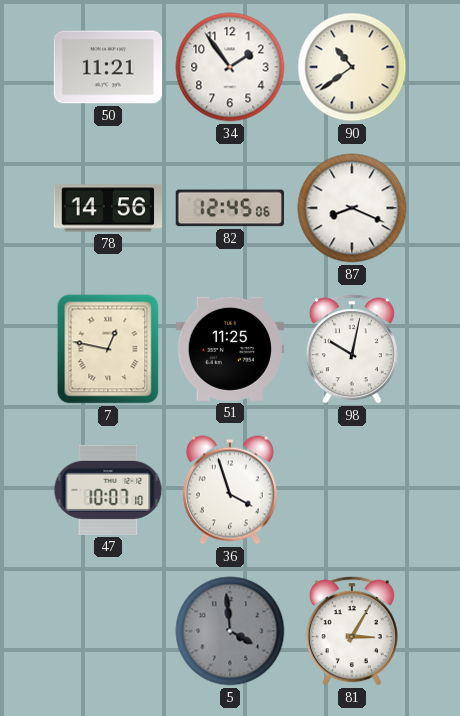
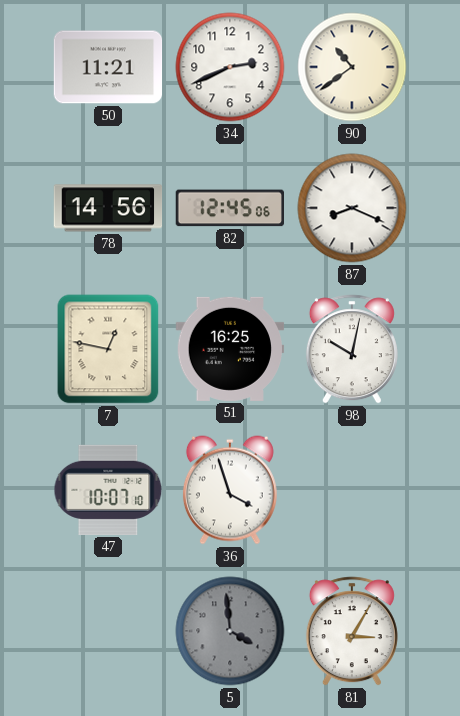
34: 1:54 -> 2:41 (230, 67)
51: 11:25 -> 16:25 (230, 349)
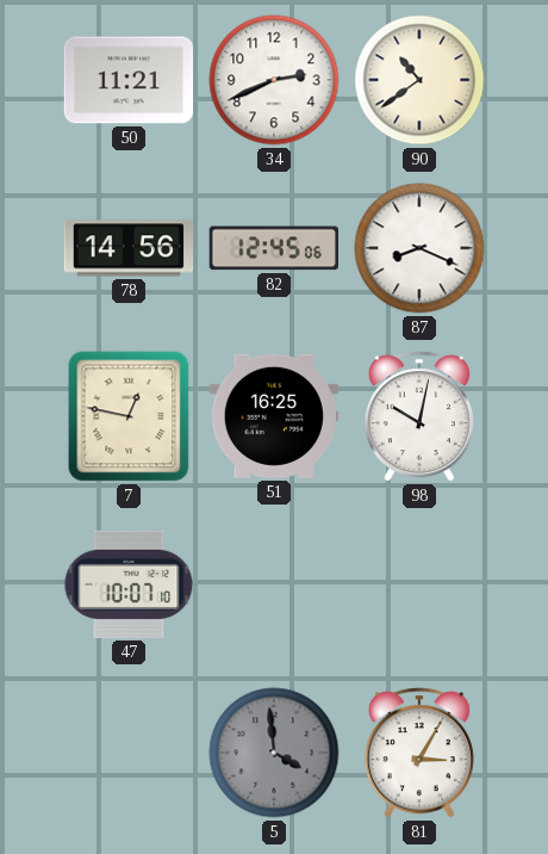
36: 3:57 -> none (230, 490)
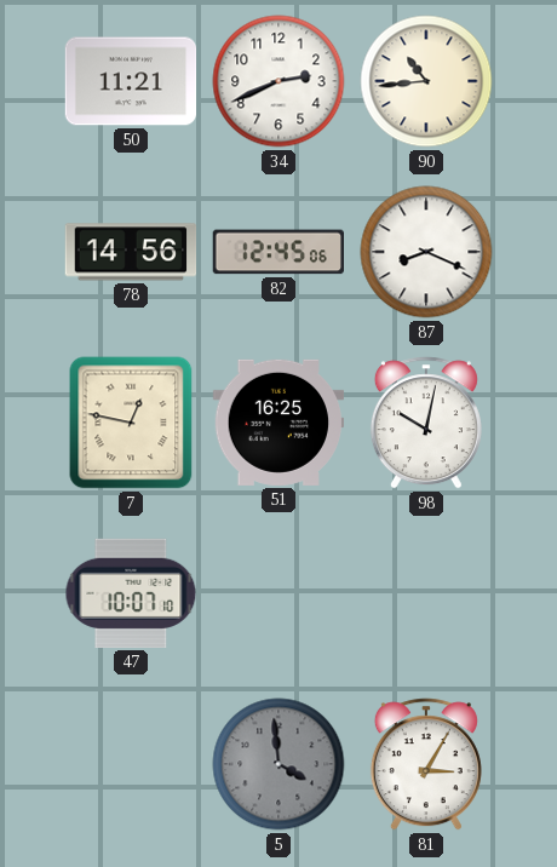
90: 10:39 -> 10:44 (426, 81)
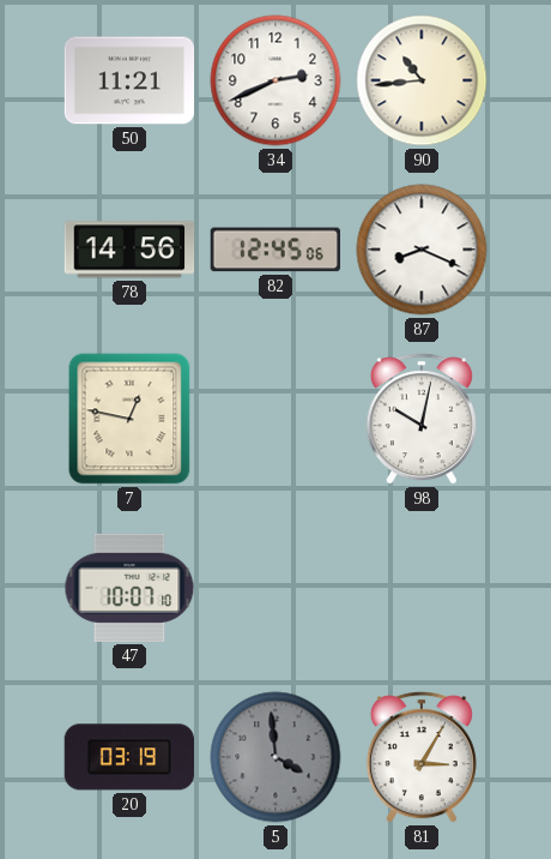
51: 16:25 -> none (278, 423)
20: none -> 03:19 (128, 757)
